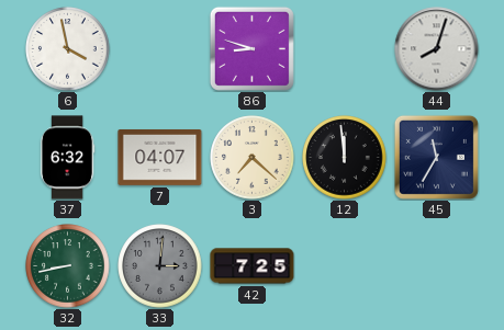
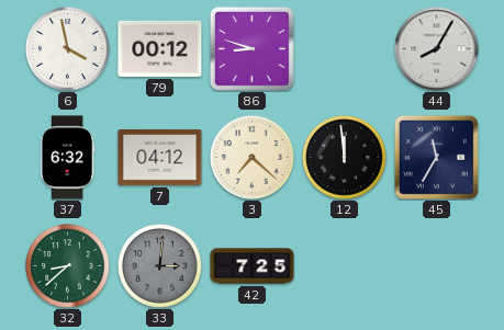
79: none -> 00:12 (160, 48)
44: 8:03 -> 8:05 (437, 49)
7: 04:07 -> 04:12 (160, 158)
32: 8:43 -> 8:38 (68, 266)
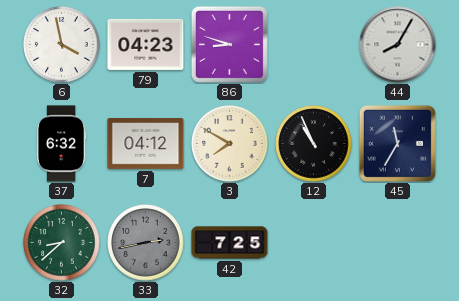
79: 00:12 -> 04:23 (146, 44)
3: 7:22 -> 7:50 (230, 144)
12: 11:59 -> 10:56 (314, 144)
33: 3:01 -> 2:43 (146, 243)
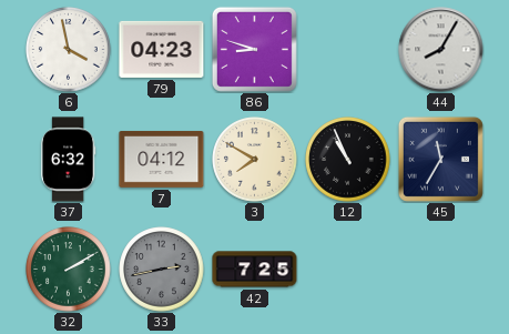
32: 8:38 -> 2:10 (69, 270)
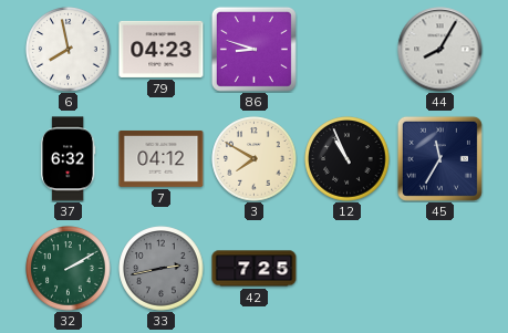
6: 3:58 -> 7:58 (69, 50)
